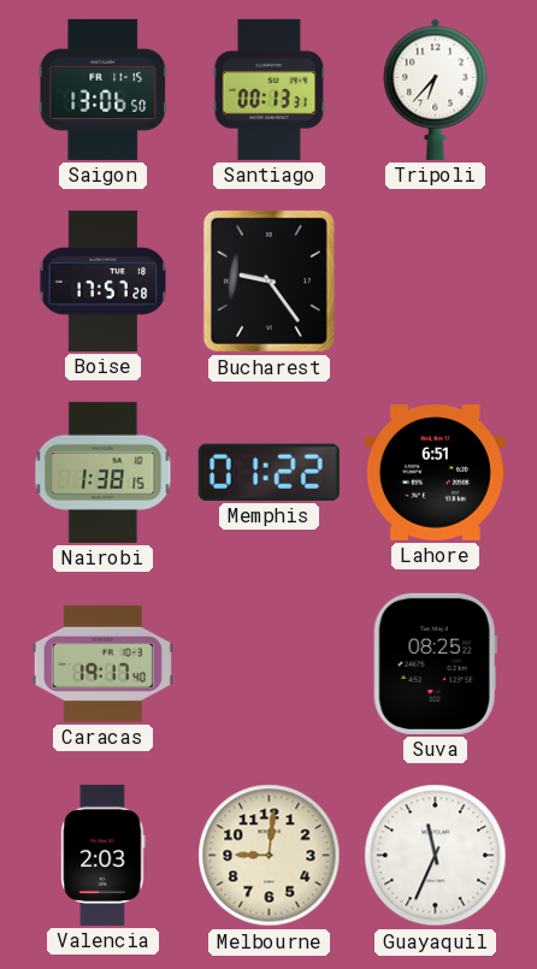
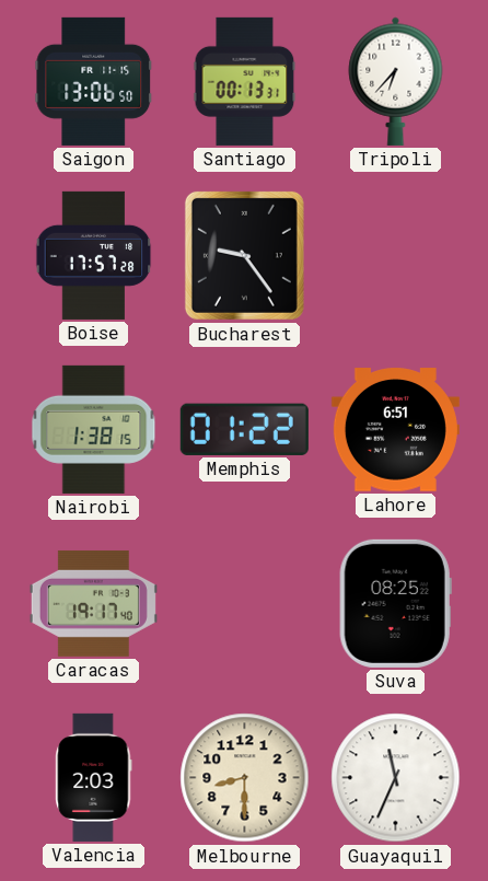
Melbourne: 9:01 -> 8:30 (245, 778)
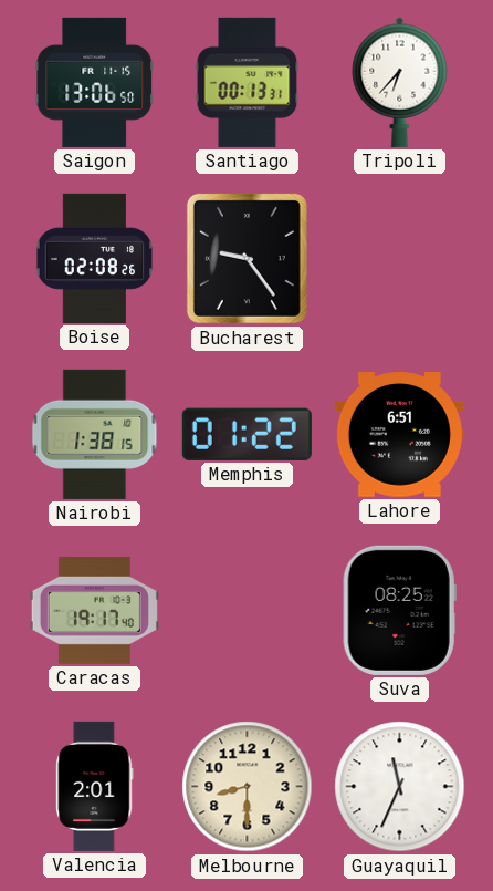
Boise: 17:57 -> 02:08 (95, 258)
Valencia: 2:03 -> 2:01 (95, 786)
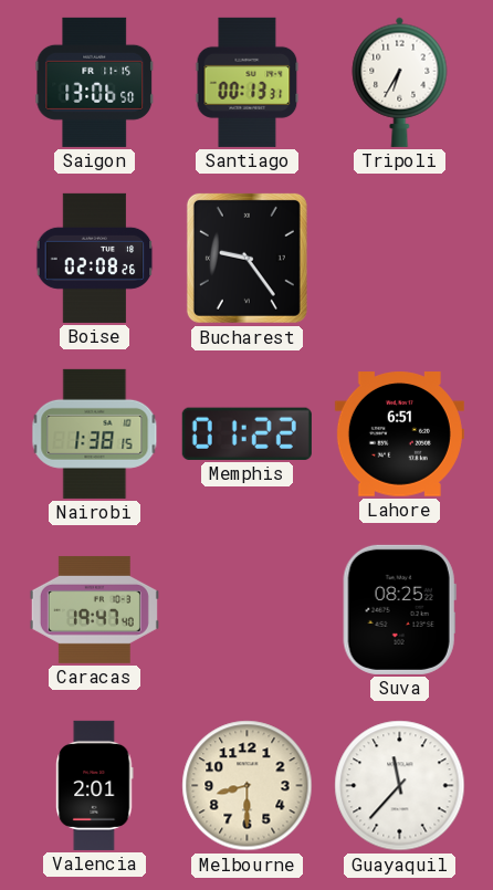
Tripoli: 6:37 -> 6:35 (400, 82)
Caracas: 19:17 -> 19:47 (94, 609)
Guayaquil: 11:34 -> 11:37 (400, 786)
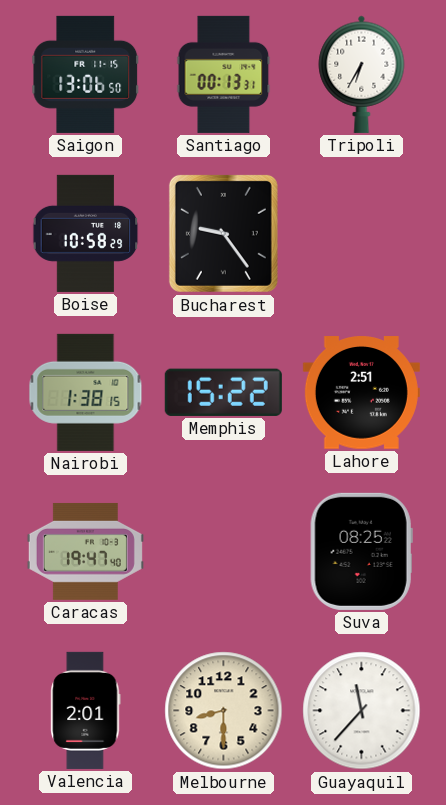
Boise: 02:08 -> 10:58 (86, 233)
Memphis: 01:22 -> 15:22 (223, 392)
Lahore: 6:51 -> 2:51 (361, 393)
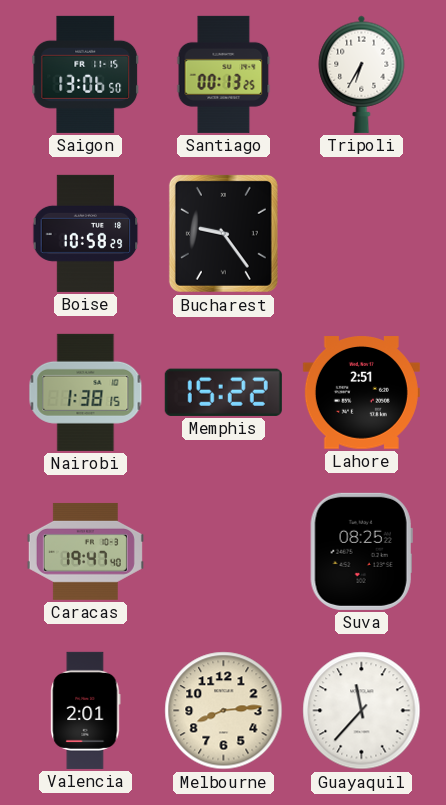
Santiago: 00:13:31 -> 00:13:25 (224, 74)
Melbourne: 8:30 -> 8:14 (224, 711)
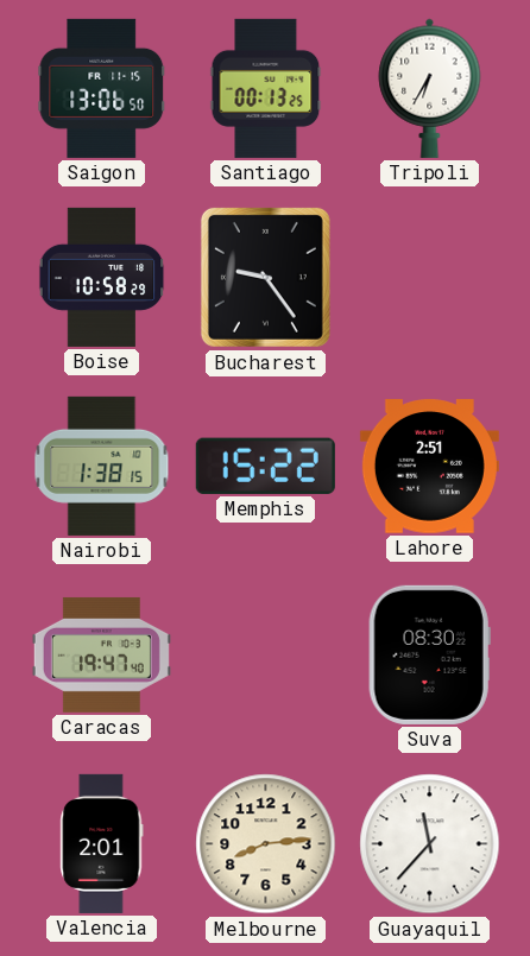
Suva: 08:25 -> 08:30 (429, 654)
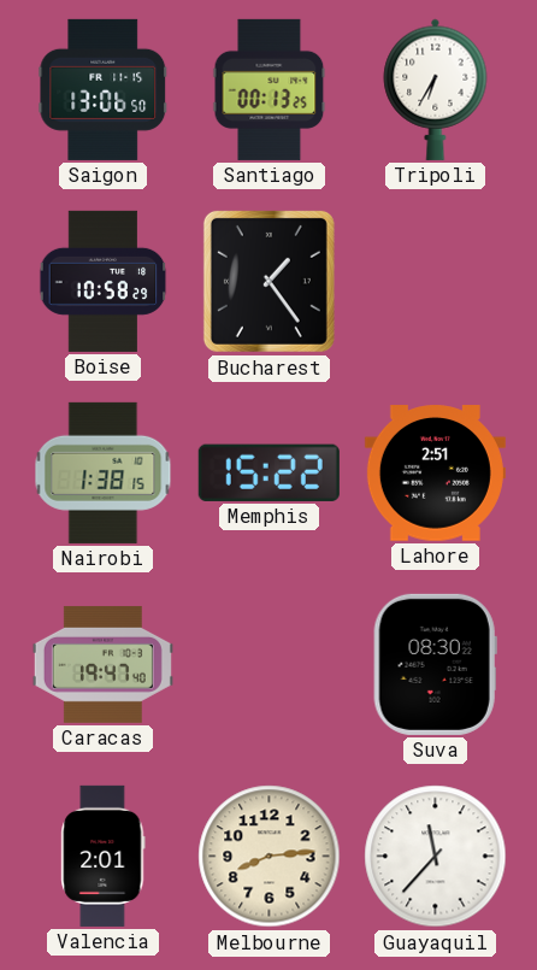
Bucharest: 9:24 -> 1:24 (268, 281)
